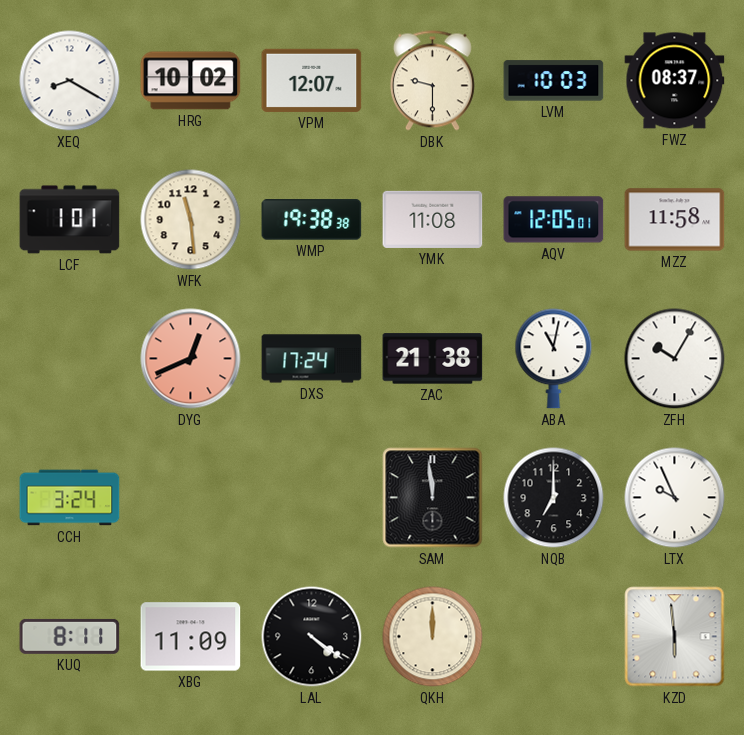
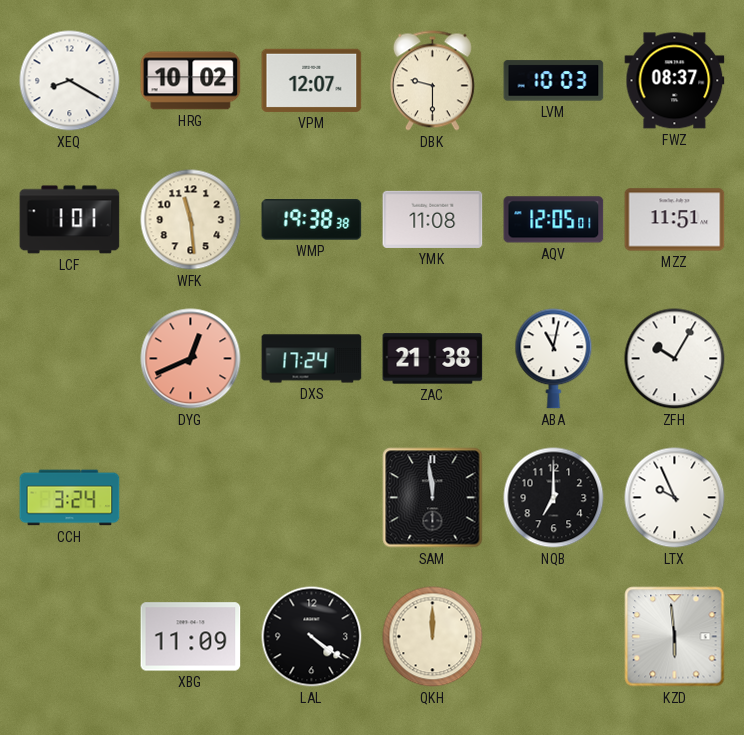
MZZ: 11:58 -> 11:51 (675, 220)
KUQ: 8:11 -> none (70, 636)
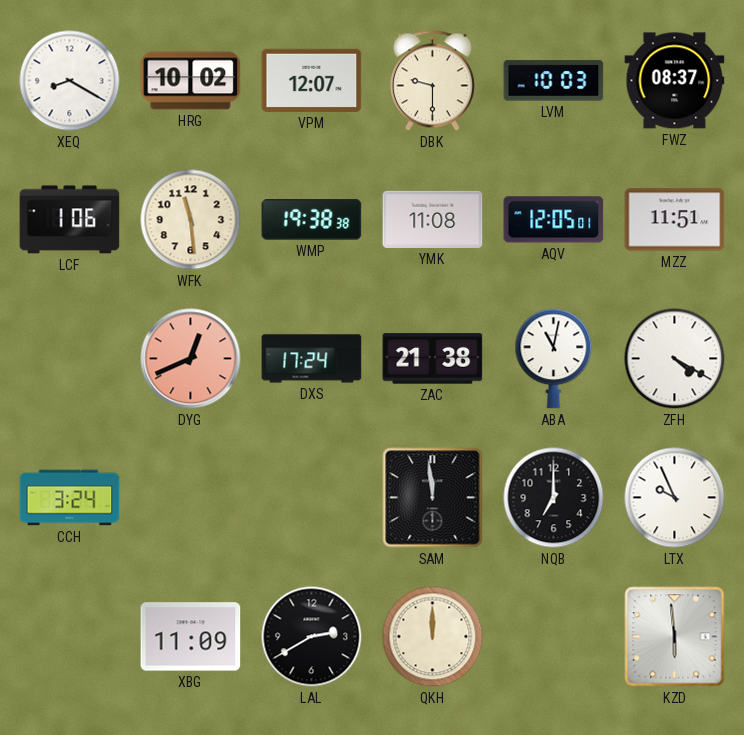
LCF: 1:01 -> 1:06 (70, 220)
ZFH: 10:05 -> 4:20 (675, 359)
LAL: 4:21 -> 2:40 (312, 637)
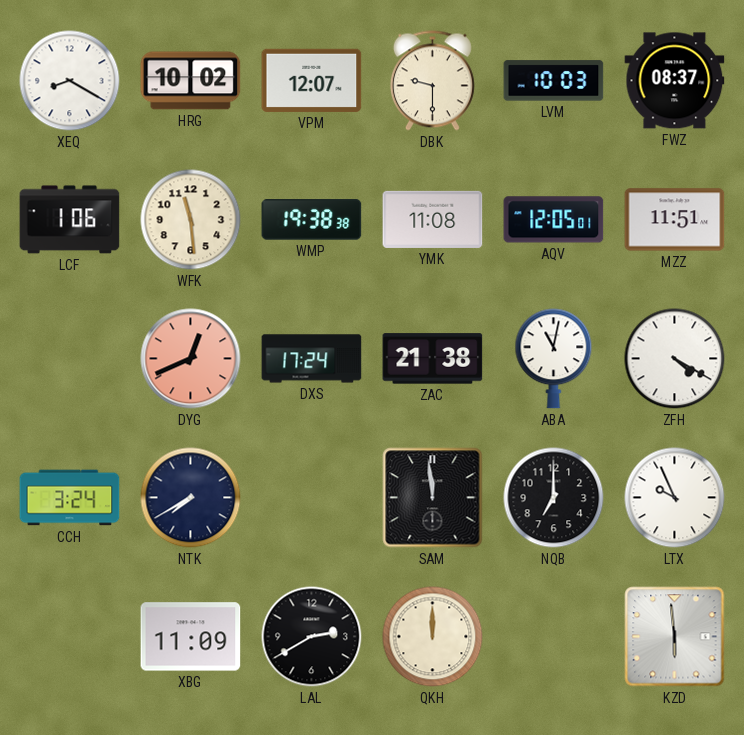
NTK: none -> 7:40 (191, 498)
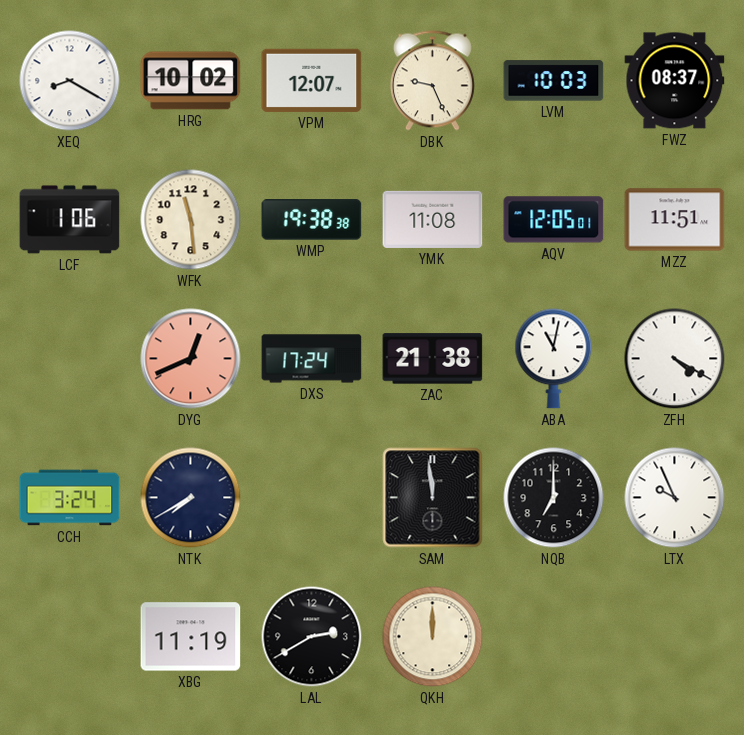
DBK: 9:30 -> 9:26 (432, 81)
XBG: 11:09 -> 11:19 (191, 637)
KZD: 5:59 -> none (675, 637)
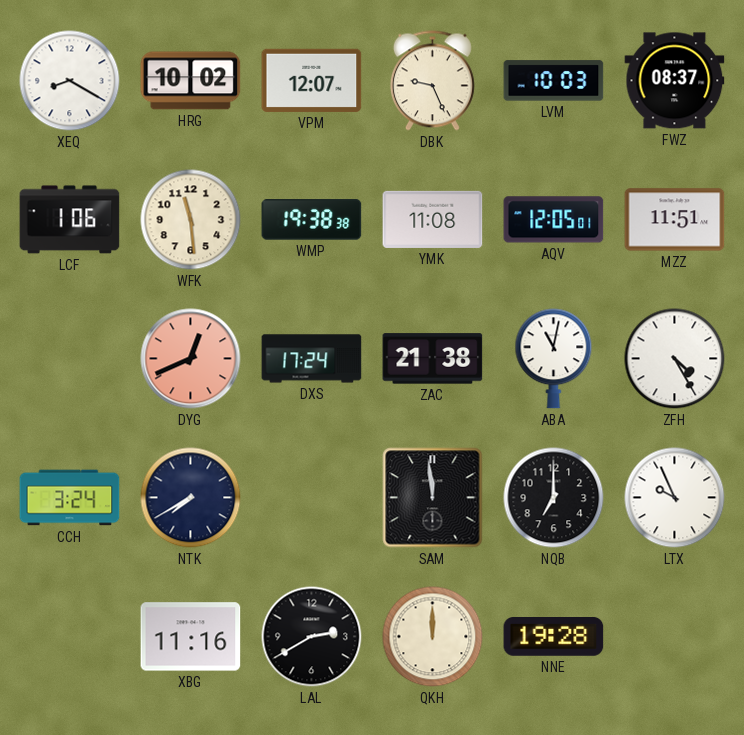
ZFH: 4:20 -> 4:25 (675, 359)
XBG: 11:19 -> 11:16 (191, 637)
NNE: none -> 19:28 (554, 637)
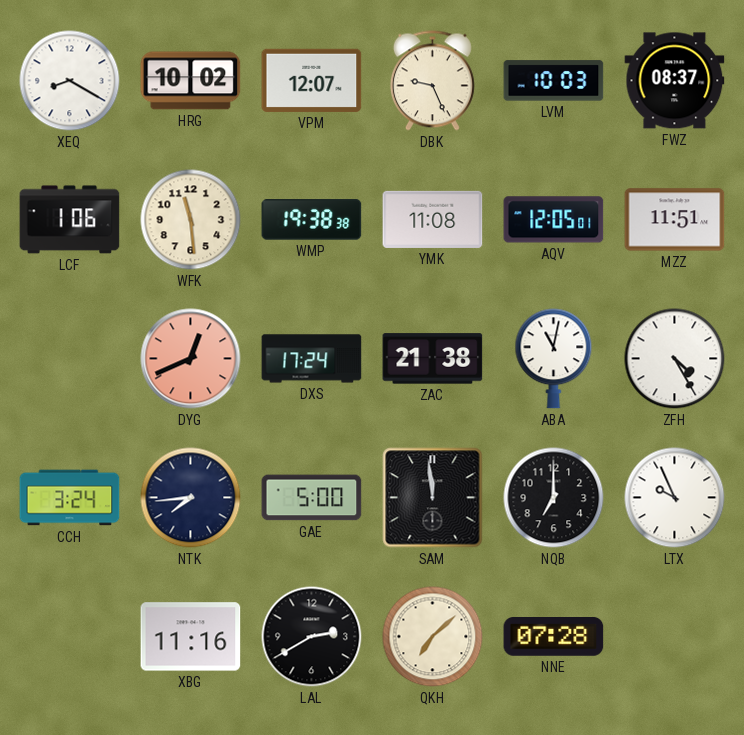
NTK: 7:40 -> 7:44 (191, 498)
GAE: none -> 5:00 (312, 498)
QKH: 12:00 -> 7:08 (433, 637)
NNE: 19:28 -> 07:28 (554, 637)
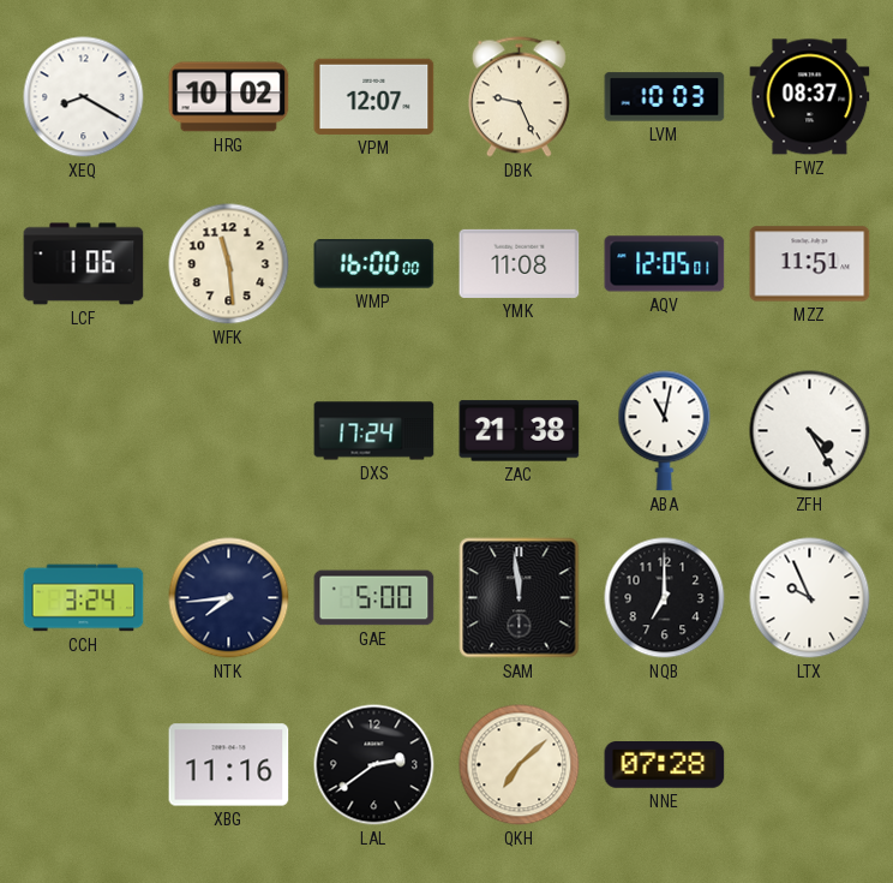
WMP: 19:38 -> 16:00 (374, 264)
DYG: 12:41 -> none (191, 359)
LAL: 2:40 -> 2:39 (374, 765)
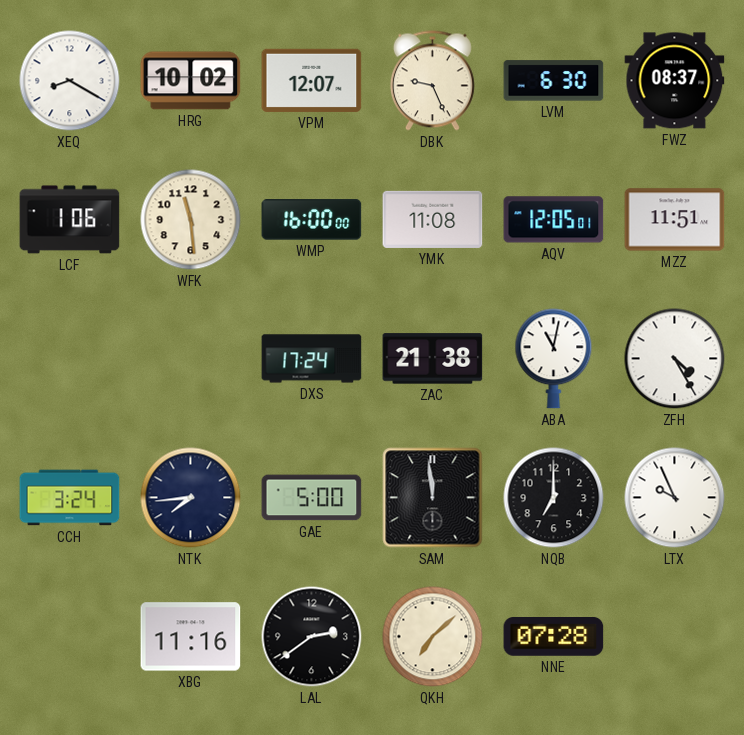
LVM: 10:03 -> 6:30 (554, 81)
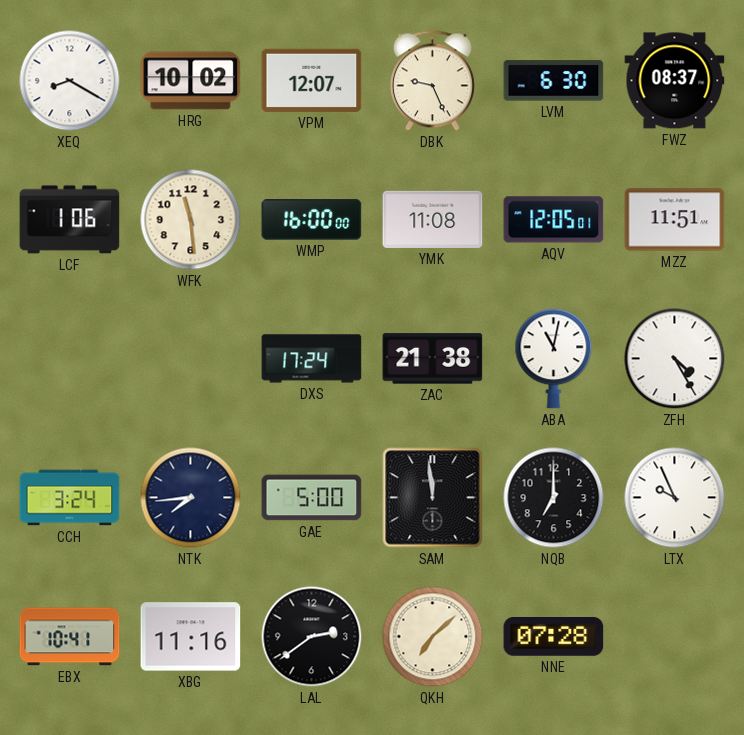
EBX: none -> 10:41 (70, 637)
